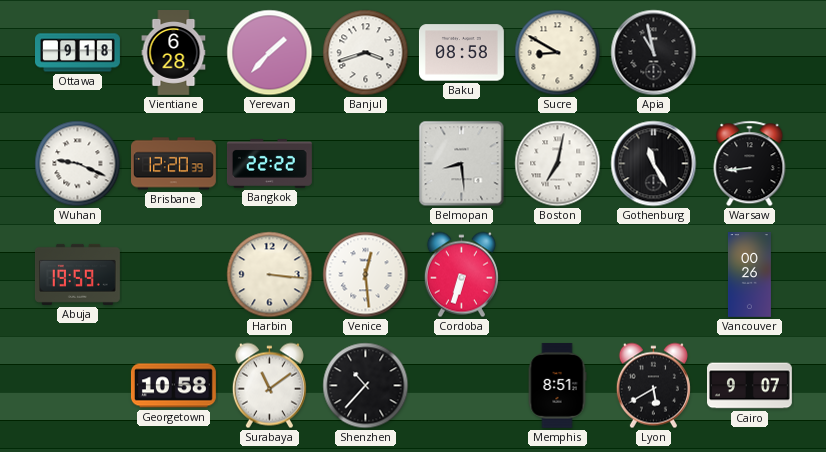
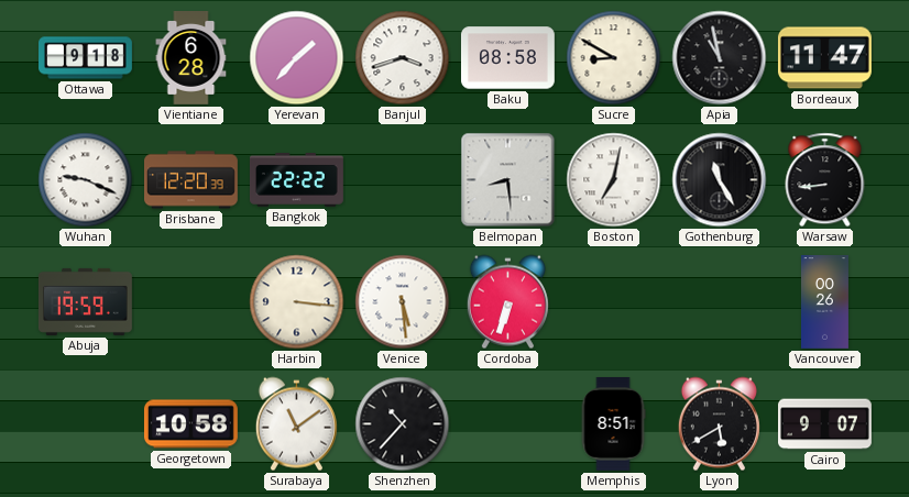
Bordeaux: none -> 11:47 (824, 58)
Venice: 12:29 -> 5:29 (403, 302)
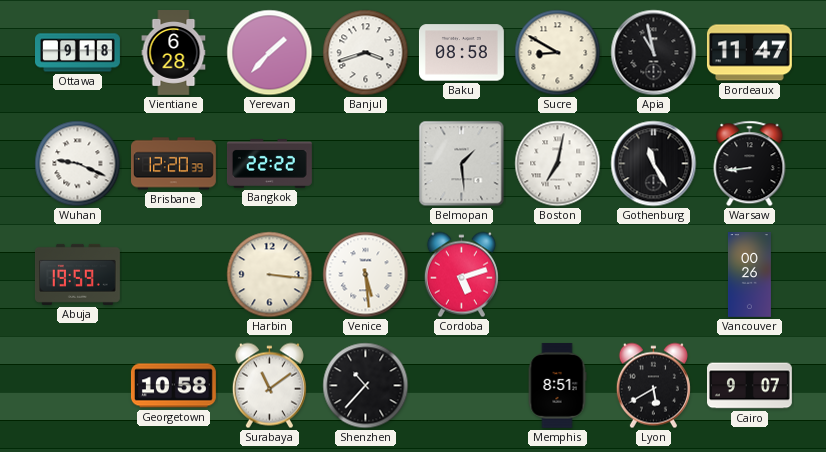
Belmopan: 8:29 -> 1:29 (462, 164)
Cordoba: 6:33 -> 5:12 (461, 275)
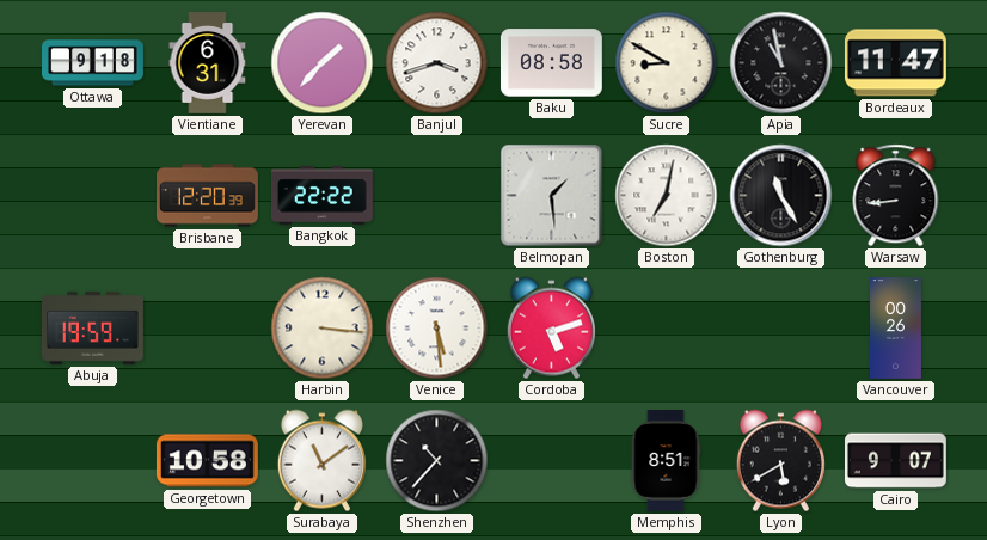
Vientiane: 6:28 -> 6:31 (208, 63)
Wuhan: 9:19 -> none (78, 164)
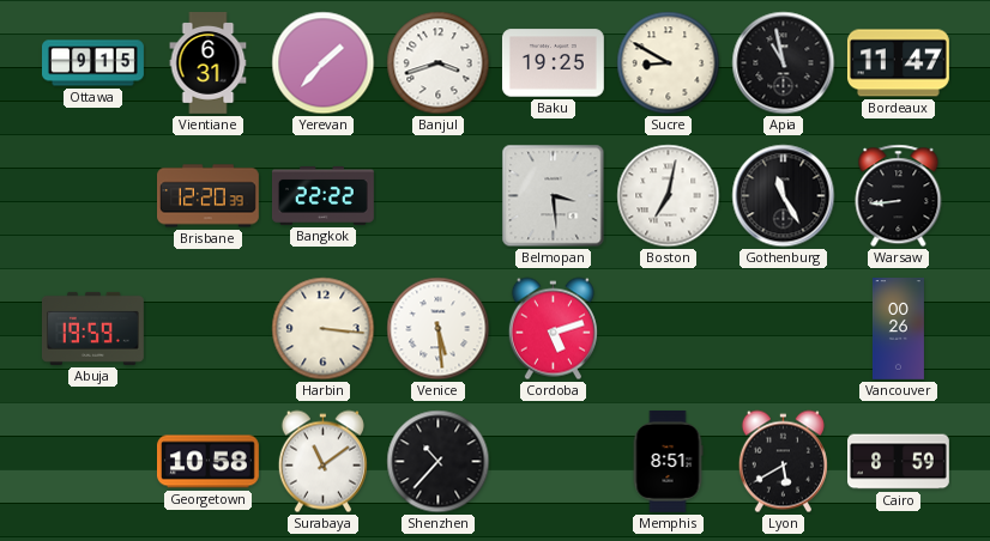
Ottawa: 9:18 -> 9:15 (93, 63)
Baku: 08:58 -> 19:25 (553, 63)
Belmopan: 1:29 -> 3:29 (554, 196)
Cairo: 9:07 -> 8:59 (899, 462)
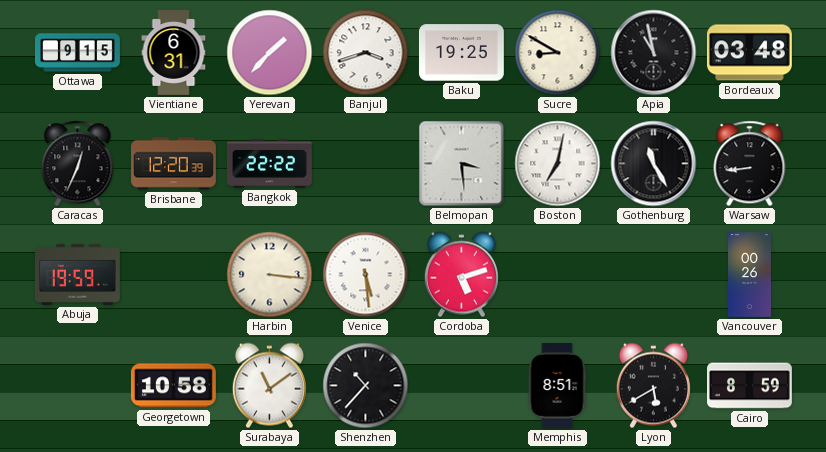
Bordeaux: 11:47 -> 03:48 (749, 53)
Caracas: none -> 12:34 (78, 164)
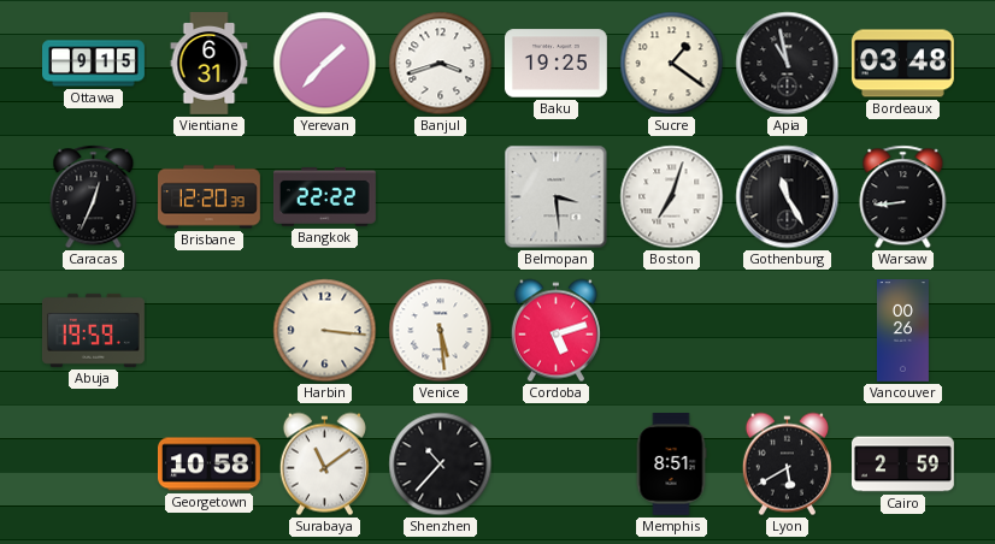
Sucre: 8:50 -> 1:21 (672, 64)
Boston: 7:02 -> 7:03 (672, 197)
Cairo: 8:59 -> 2:59 (903, 465)
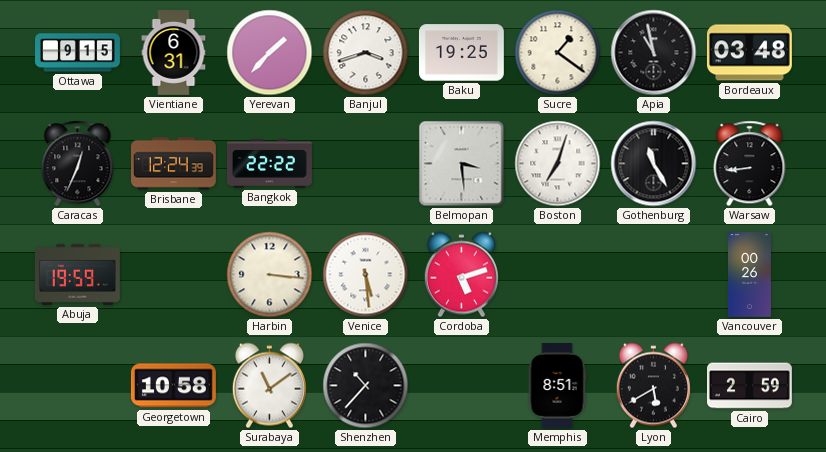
Brisbane: 12:20 -> 12:24 (174, 164)
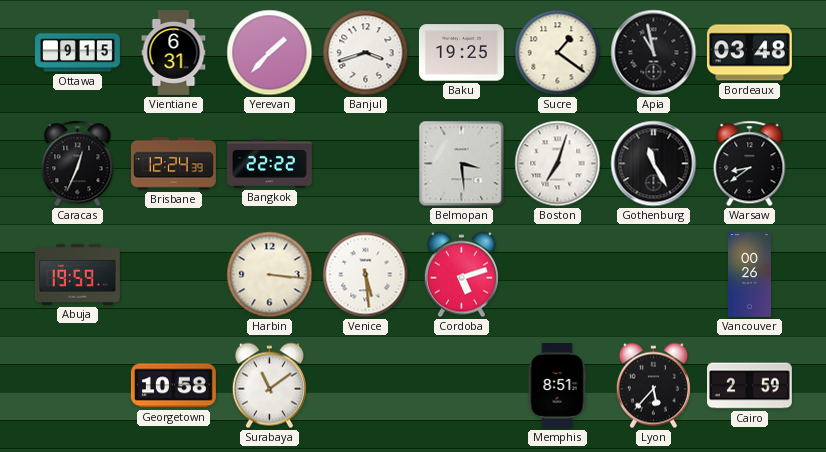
Warsaw: 8:44 -> 8:39 (750, 164)
Shenzhen: 10:37 -> none (366, 386)
Lyon: 5:40 -> 5:37 (653, 386)
